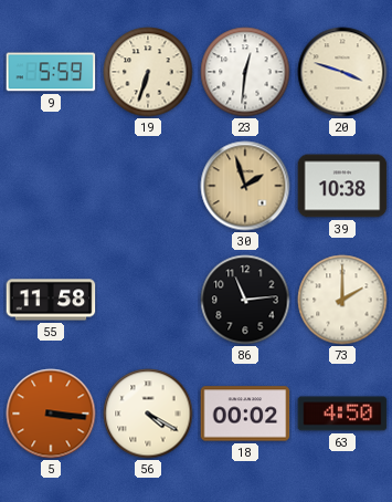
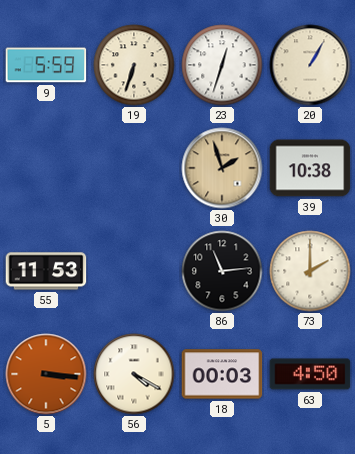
23: 12:31 -> 12:33 (222, 65)
20: 3:48 -> 1:05 (310, 65)
55: 11:58 -> 11:53 (46, 271)
18: 00:02 -> 00:03 (222, 374)
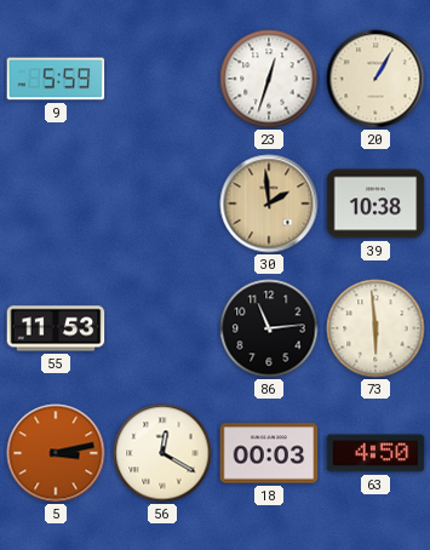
19: 6:33 -> none (134, 65)
30: 1:57 -> 1:59 (269, 204)
73: 2:00 -> 5:59 (375, 328)
5: 3:16 -> 3:13 (56, 453)
56: 4:20 -> 12:20 (162, 453)
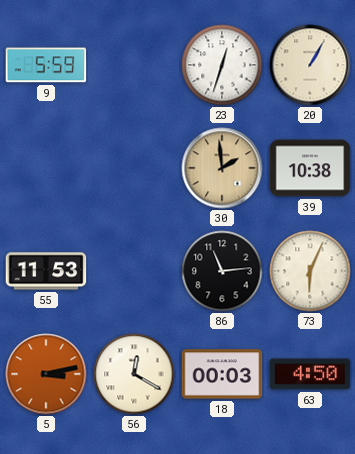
73: 5:59 -> 6:04 (310, 271)
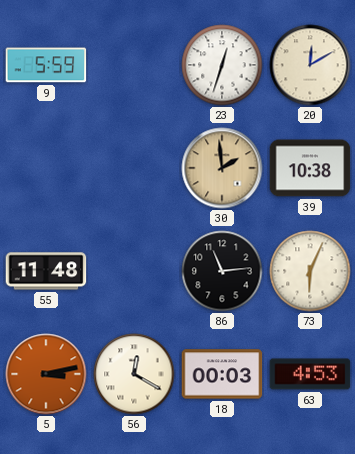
20: 1:05 -> 12:10 (310, 65)
55: 11:53 -> 11:48 (46, 271)
63: 4:50 -> 4:53 (310, 374)
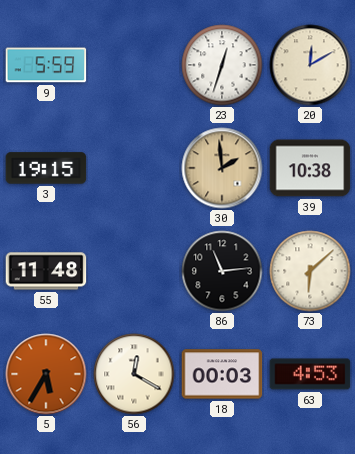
3: none -> 19:15 (46, 168)
73: 6:04 -> 6:08 (310, 271)
5: 3:13 -> 5:35 (46, 374)
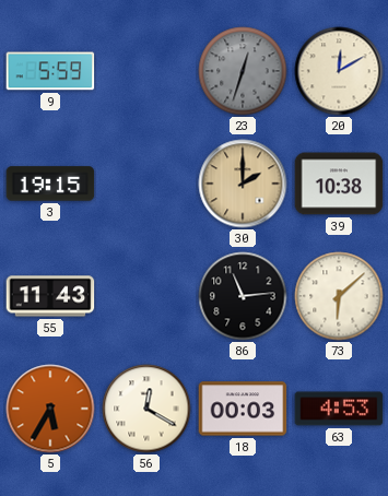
23 dial: white -> grey (243, 71)
30: 1:59 -> 2:00 (243, 184)
55: 11:48 -> 11:43 (50, 296)
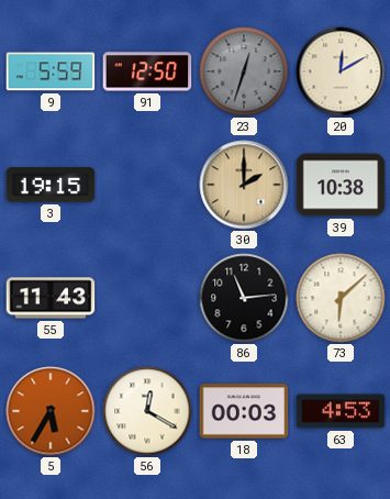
91: none -> 12:50 (147, 71)
